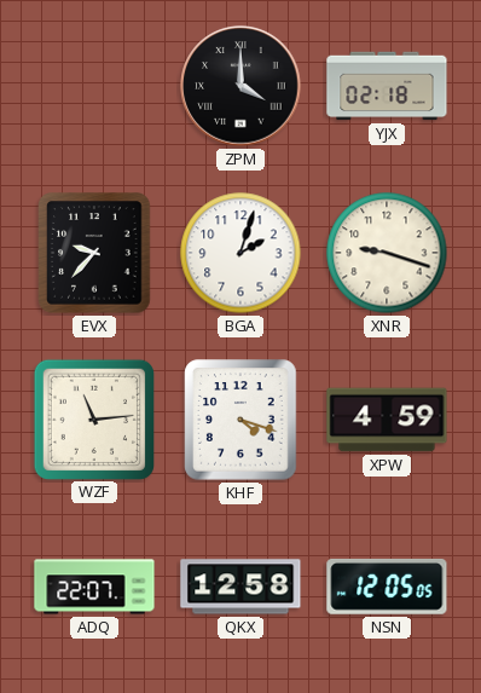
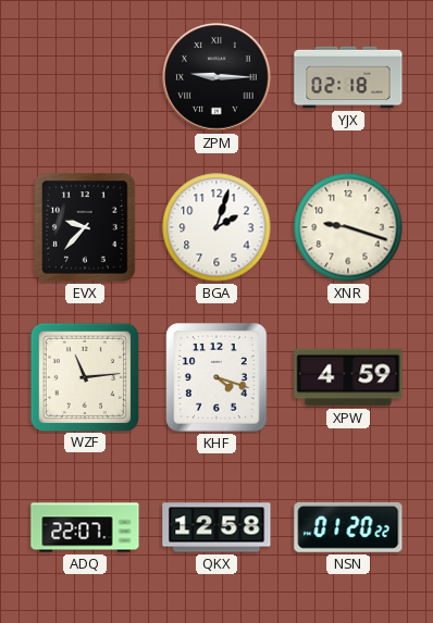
ZPM: 4:00 -> 9:15 (216, 77)
NSN: 12:05 -> 01:20 (348, 528)
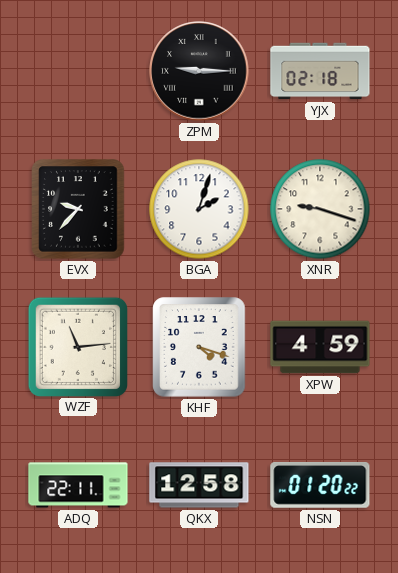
ADQ: 22:07 -> 22:11 (78, 485)
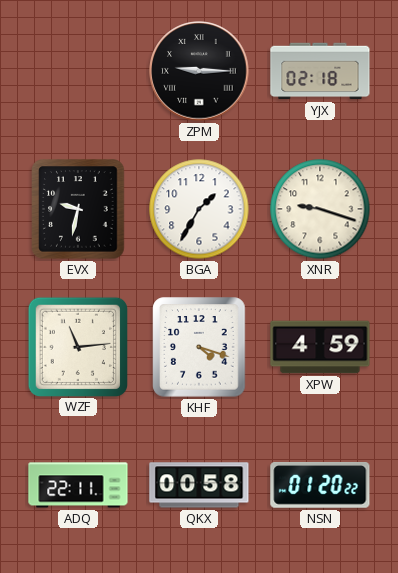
EVX: 9:37 -> 9:32 (78, 209)
BGA: 2:03 -> 1:35 (199, 209)
QKX: 12:58 -> 00:58 (199, 485)
